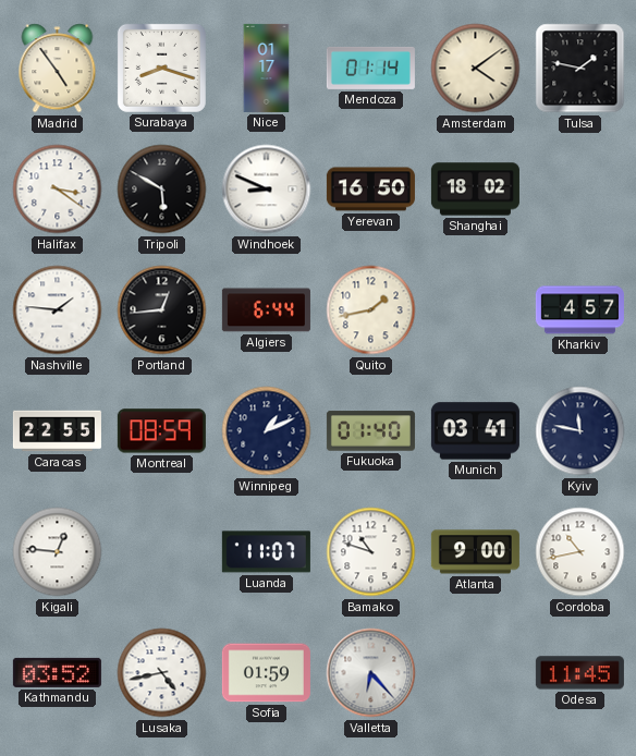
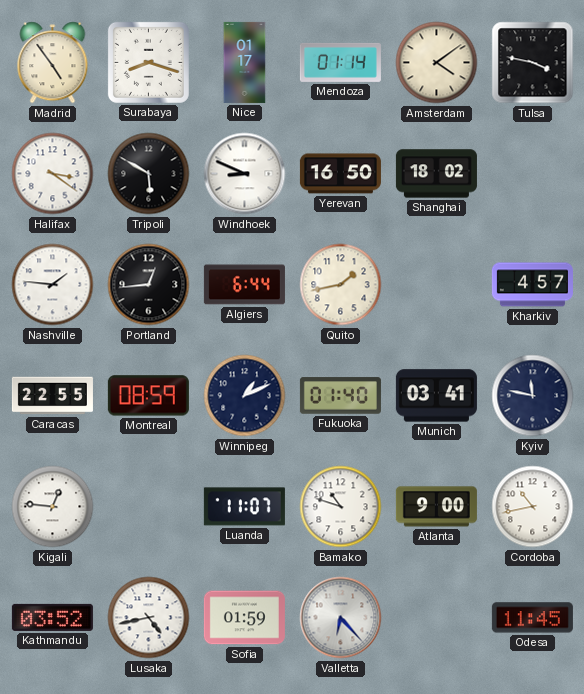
Tulsa: 1:47 -> 3:47 (533, 63)
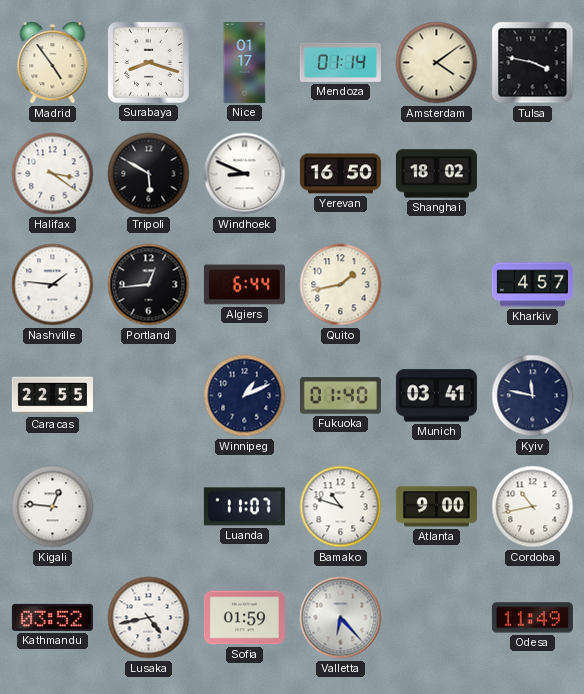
Montreal: 08:59 -> none (148, 396)
Odesa: 11:45 -> 11:49 (532, 618)
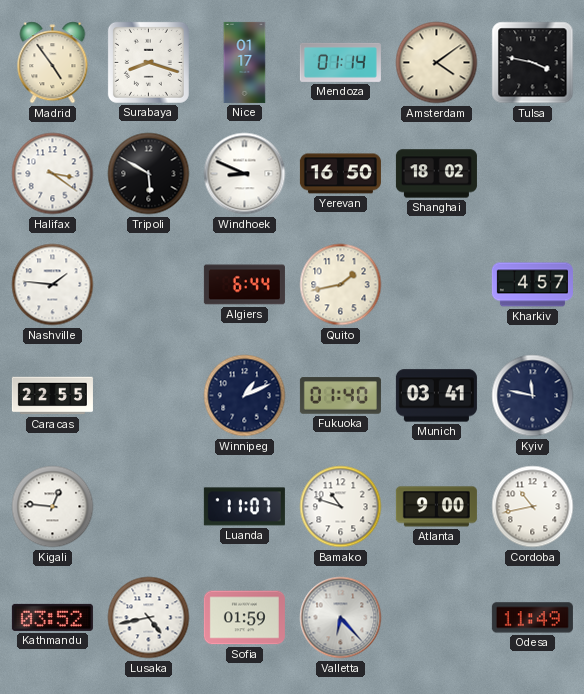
Portland: 12:44 -> none (149, 285)
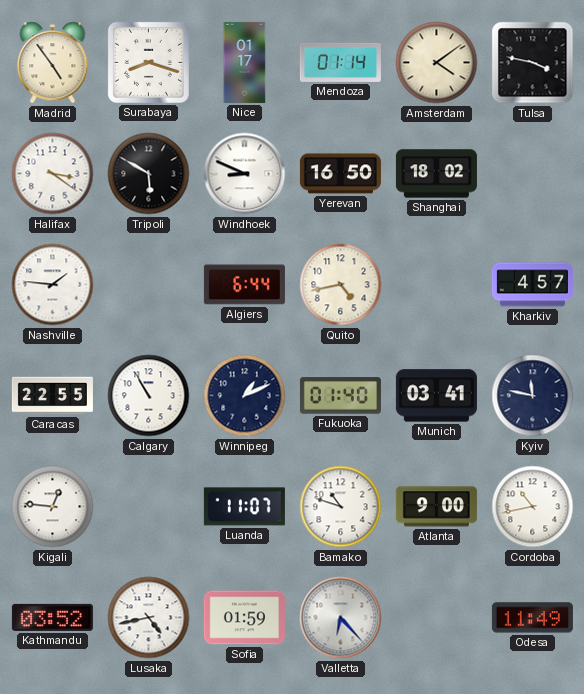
Quito: 1:43 -> 4:43 (341, 285)
Calgary: none -> 10:55 (149, 396)
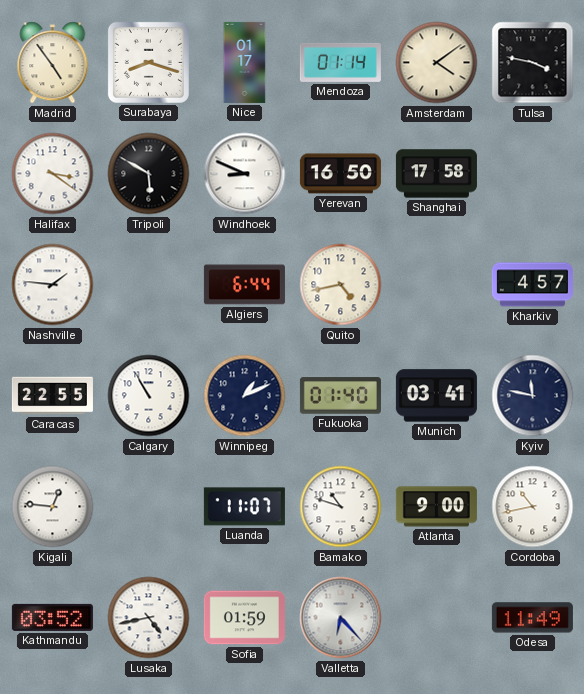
Shanghai: 18:02 -> 17:58 (436, 174)
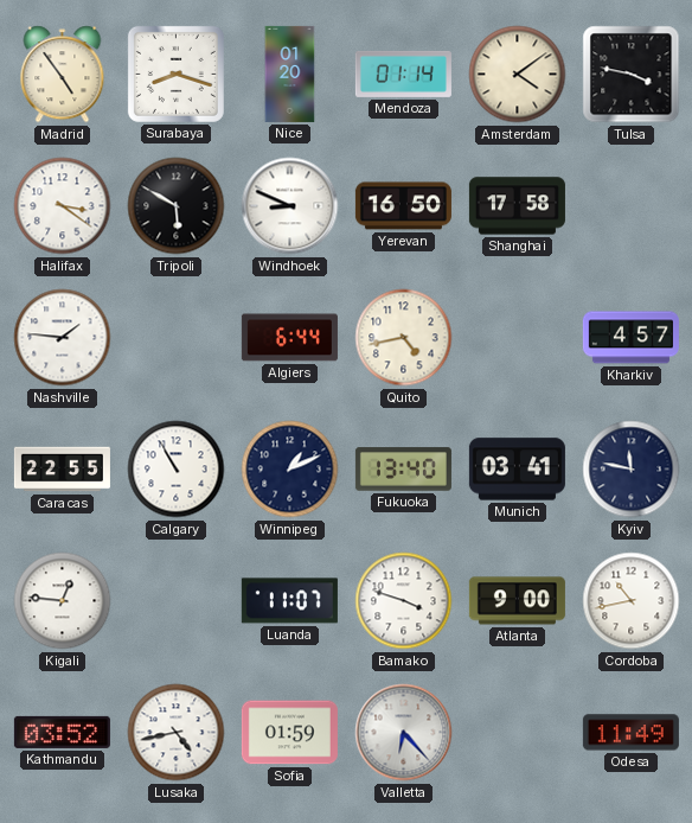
Nice: 01:17 -> 01:20 (290, 74)
Fukuoka: 01:40 -> 13:40 (403, 470)
Bamako: 10:48 -> 3:48 (404, 601)
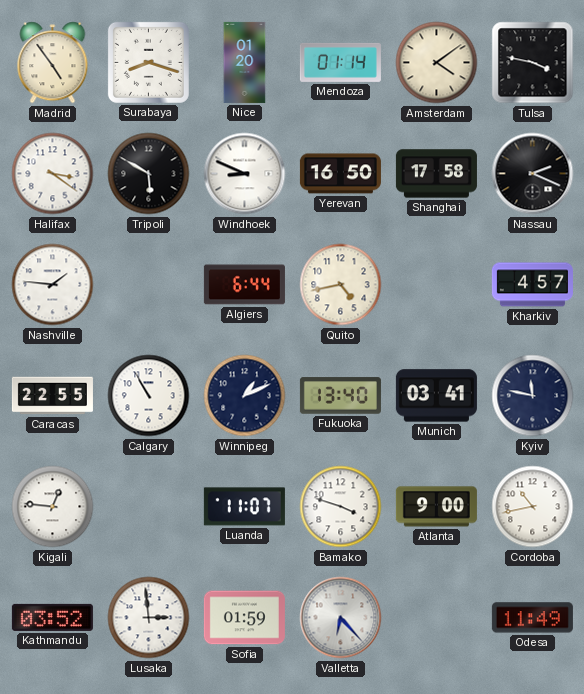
Nassau: none -> 2:19 (533, 174)
Lusaka: 4:43 -> 2:59 (149, 618)
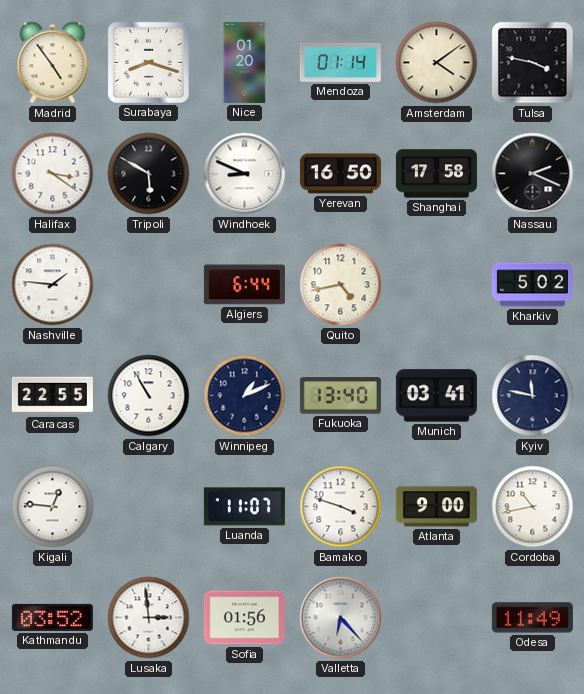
Kharkiv: 4:57 -> 5:02 (532, 285)
Sofia: 01:59 -> 01:56 (244, 618)
